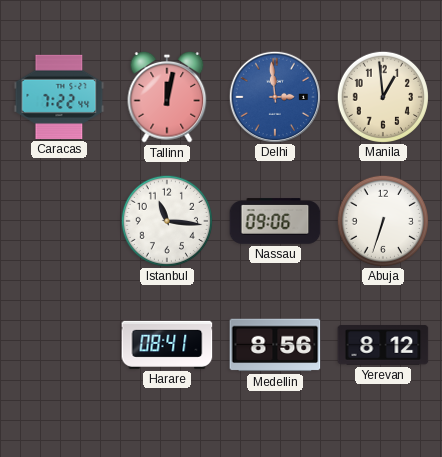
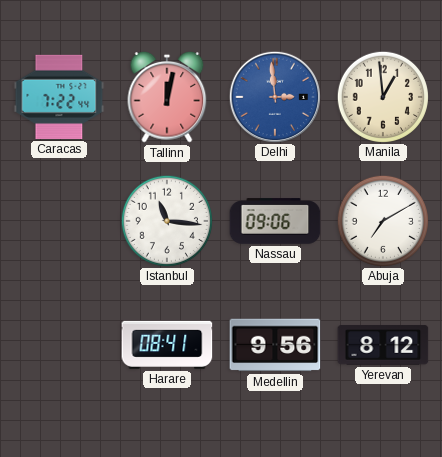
Abuja: 6:33 -> 7:10 (382, 220)
Medellin: 8:56 -> 9:56 (275, 345)
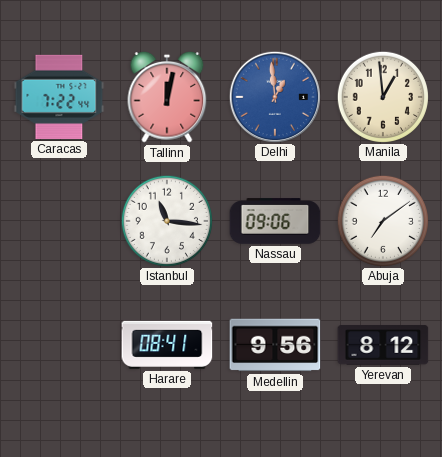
Delhi: 2:59 -> 12:59 (274, 96)
Abuja: 7:10 -> 7:09 (382, 220)
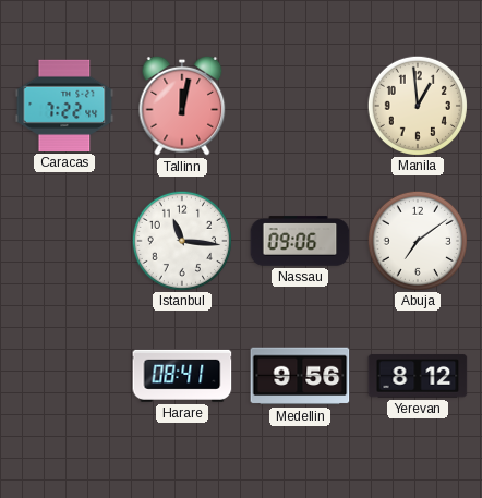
Delhi: 12:59 -> none (274, 96)
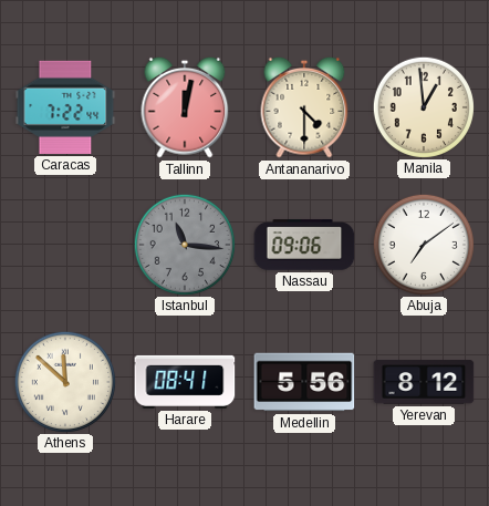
Antananarivo: none -> 4:30 (304, 107)
Istanbul dial: white -> grey (184, 244)
Athens: none -> 11:52 (64, 381)
Medellin: 9:56 -> 5:56 (304, 382)
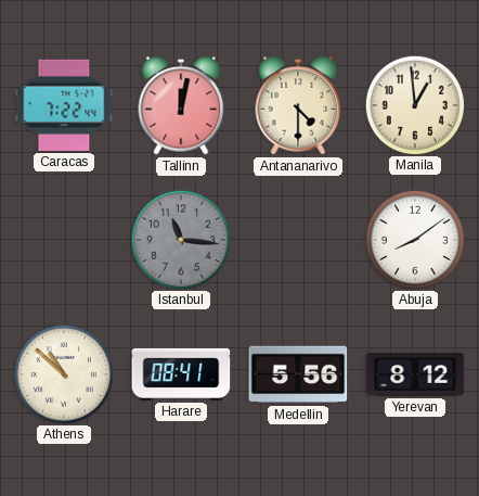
Nassau: 09:06 -> none (304, 245)
Abuja: 7:09 -> 8:09 (414, 239)
Athens: 11:52 -> 10:52 (63, 373)
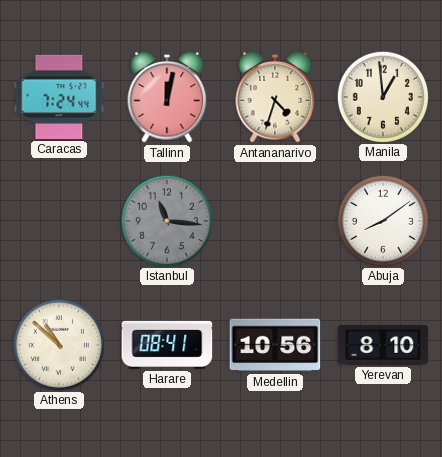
Caracas: 7:22 -> 7:24 (59, 97)
Antananarivo: 4:30 -> 4:33 (275, 97)
Medellin: 5:56 -> 10:56 (275, 345)
Yerevan: 8:12 -> 8:10 (383, 345)
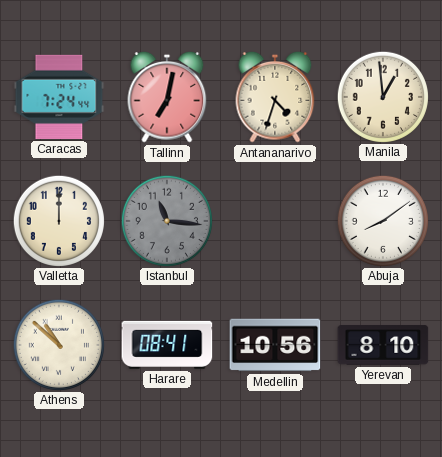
Tallinn: 12:02 -> 7:02 (167, 97)
Valletta: none -> 12:00 (58, 220)
